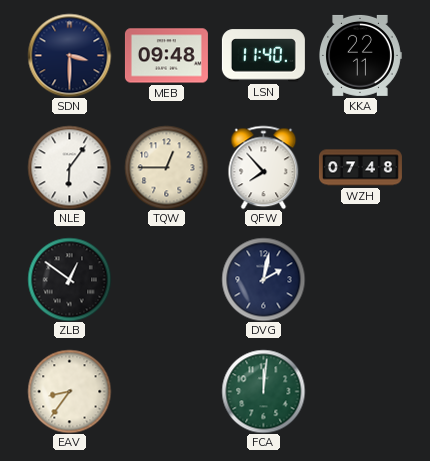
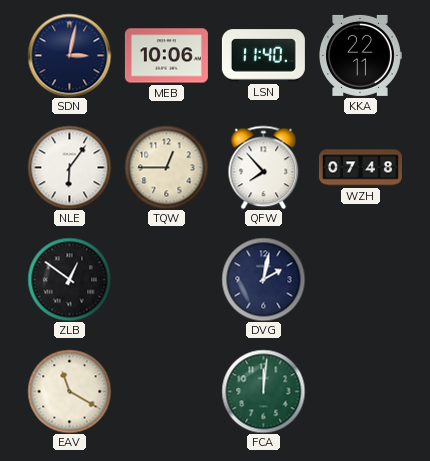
SDN: 3:30 -> 3:02 (69, 55)
MEB: 09:48 -> 10:06 (166, 56)
EAV: 8:36 -> 11:20 (69, 391)
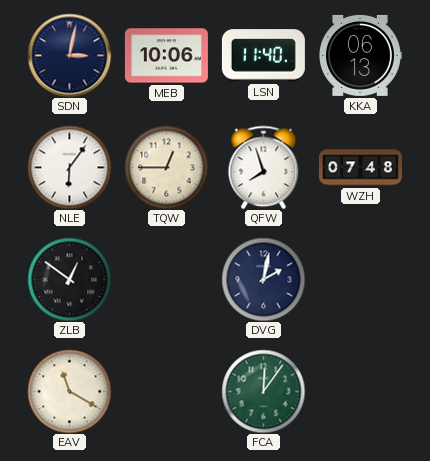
KKA: 22:11 -> 06:13 (361, 55)
QFW: 7:53 -> 7:57 (264, 167)
FCA: 12:01 -> 12:06 (263, 391)
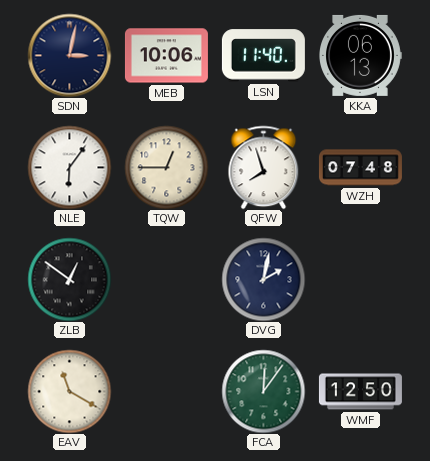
WMF: none -> 12:50 (360, 392)
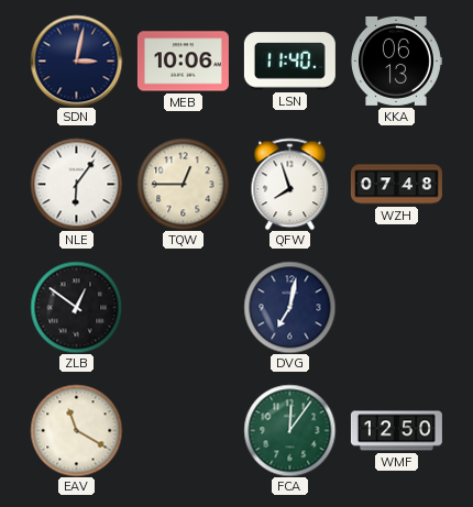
DVG: 2:02 -> 7:02 (289, 307)
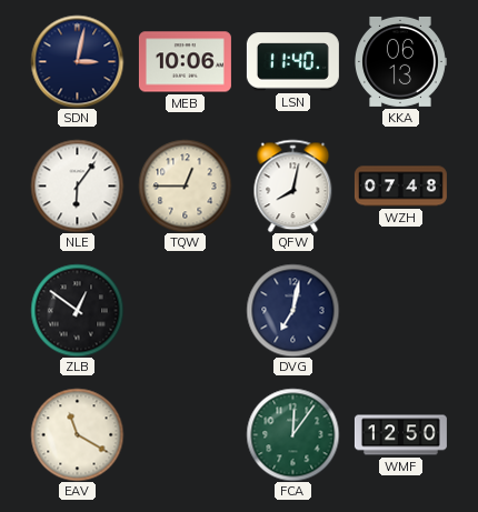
QFW: 7:57 -> 8:02 (293, 185)
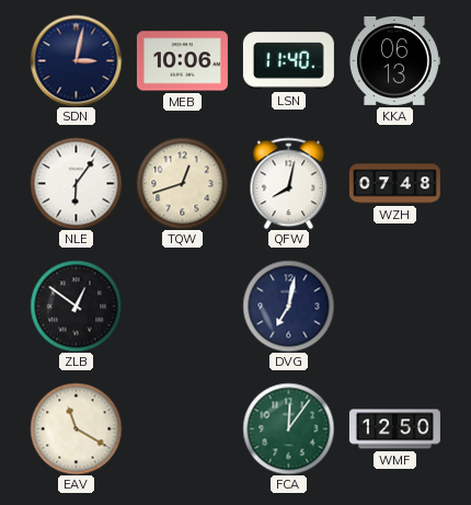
TQW: 12:45 -> 12:42 (182, 183)
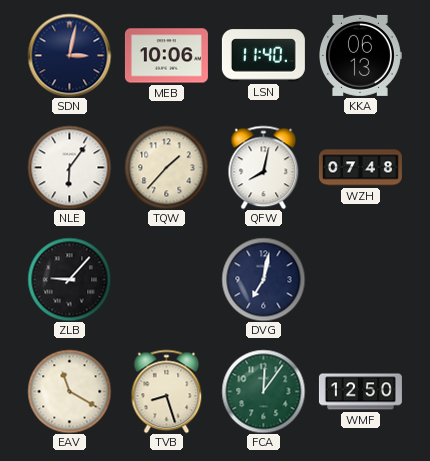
TQW: 12:42 -> 1:37 (166, 167)
ZLB: 12:51 -> 9:07 (69, 279)
TVB: none -> 8:27 (167, 391)
